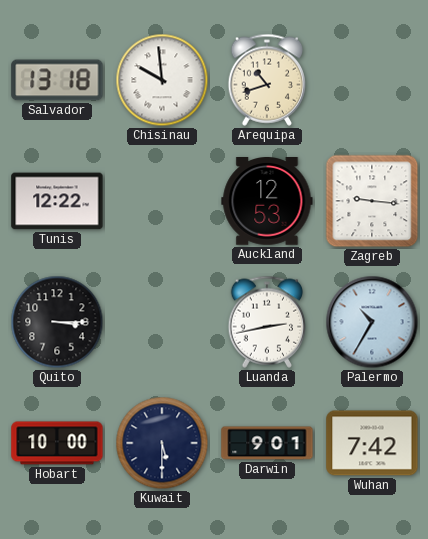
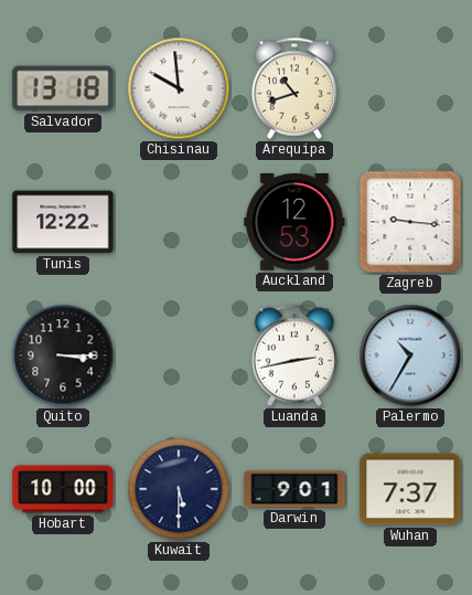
Wuhan: 7:42 -> 7:37 (410, 489)
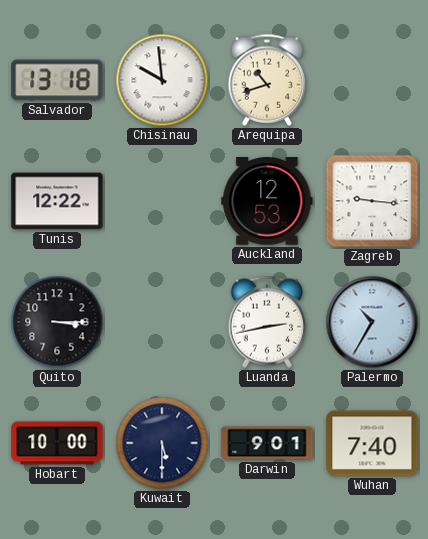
Wuhan: 7:37 -> 7:40 (372, 443)
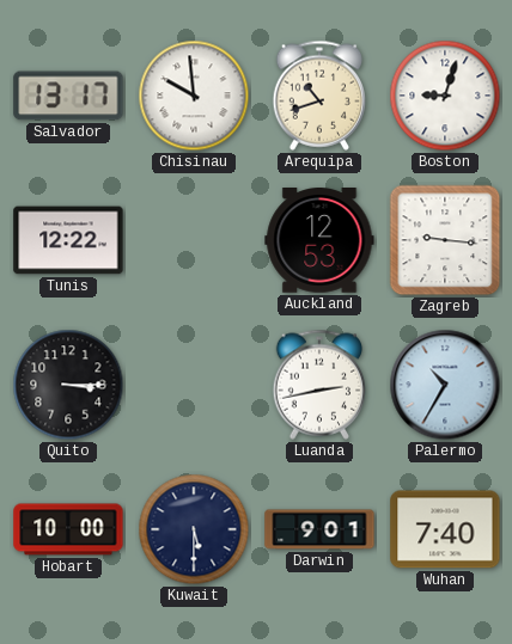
Salvador: 13:18 -> 13:17 (68, 96)
Boston: none -> 9:03 (445, 96)
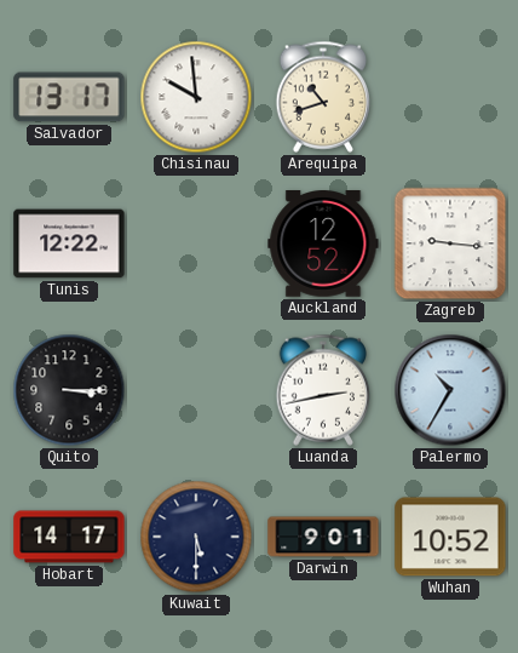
Boston: 9:03 -> none (445, 96)
Auckland: 12:53 -> 12:52 (323, 245)
Hobart: 10:00 -> 14:17 (69, 537)
Wuhan: 7:40 -> 10:52 (450, 537)
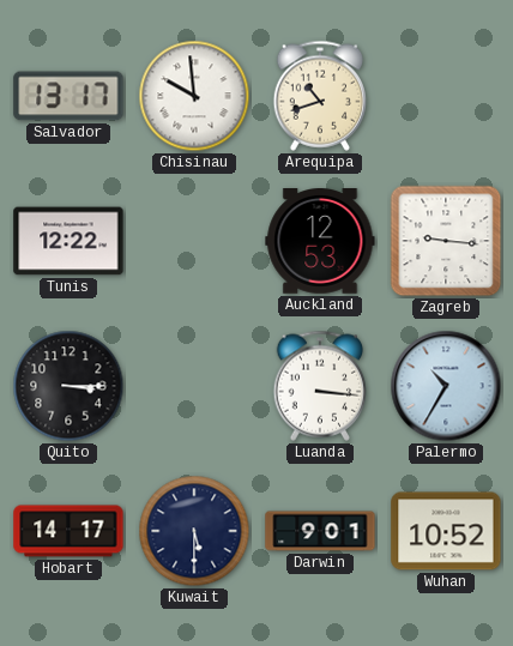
Auckland: 12:52 -> 12:53 (320, 242)
Luanda: 2:43 -> 3:16 (320, 386)
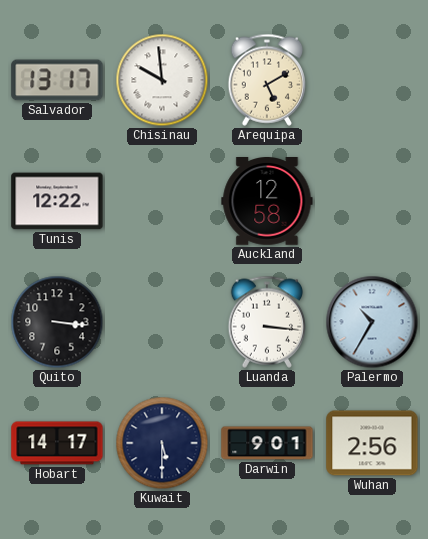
Arequipa: 10:42 -> 5:10 (267, 80)
Auckland: 12:53 -> 12:58 (267, 202)
Zagreb: 9:16 -> none (446, 241)
Quito: 3:15 -> 3:16 (57, 322)
Wuhan: 10:52 -> 2:56 (372, 443)
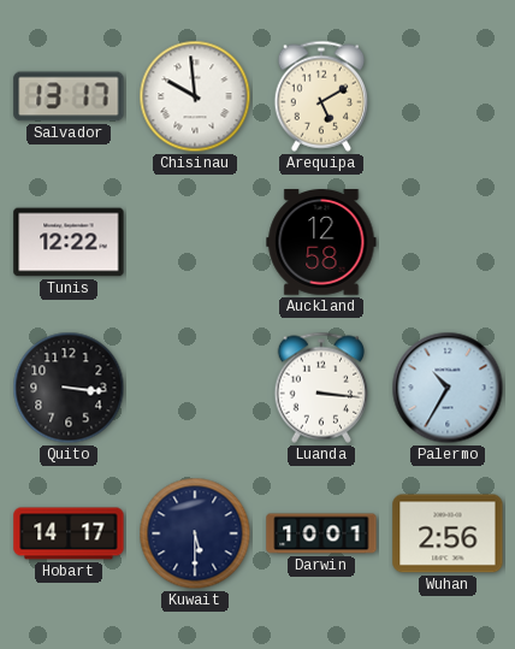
Darwin: 9:01 -> 10:01 (321, 533)
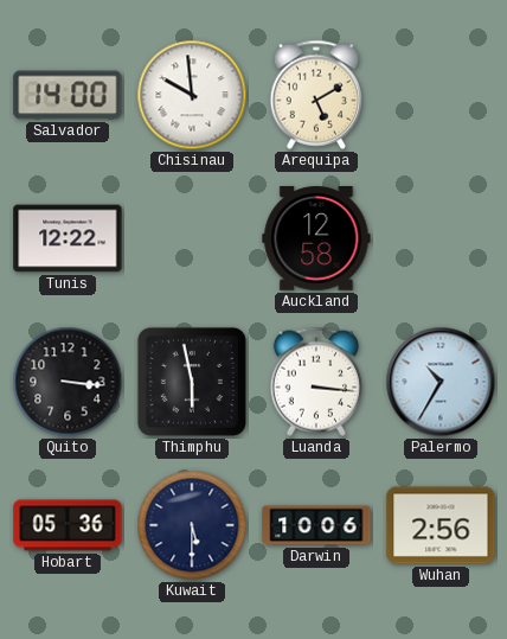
Salvador: 13:17 -> 14:00 (68, 95)
Thimphu: none -> 5:58 (192, 382)
Hobart: 14:17 -> 05:36 (68, 525)
Darwin: 10:01 -> 10:06 (316, 525)
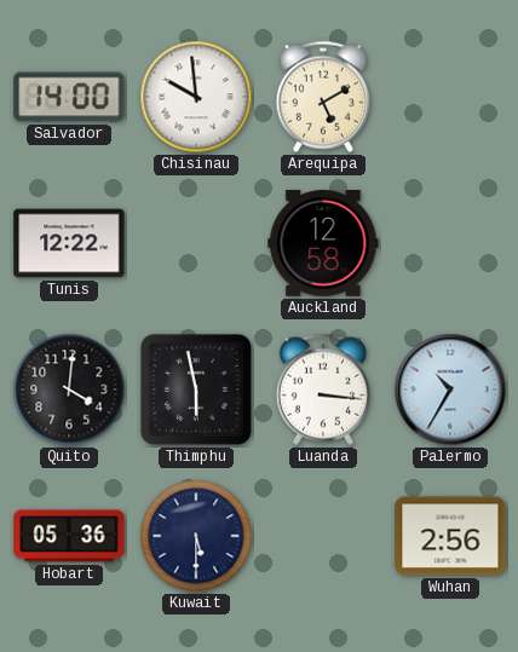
Quito: 3:16 -> 4:01 (69, 390)
Darwin: 10:06 -> none (316, 525)
